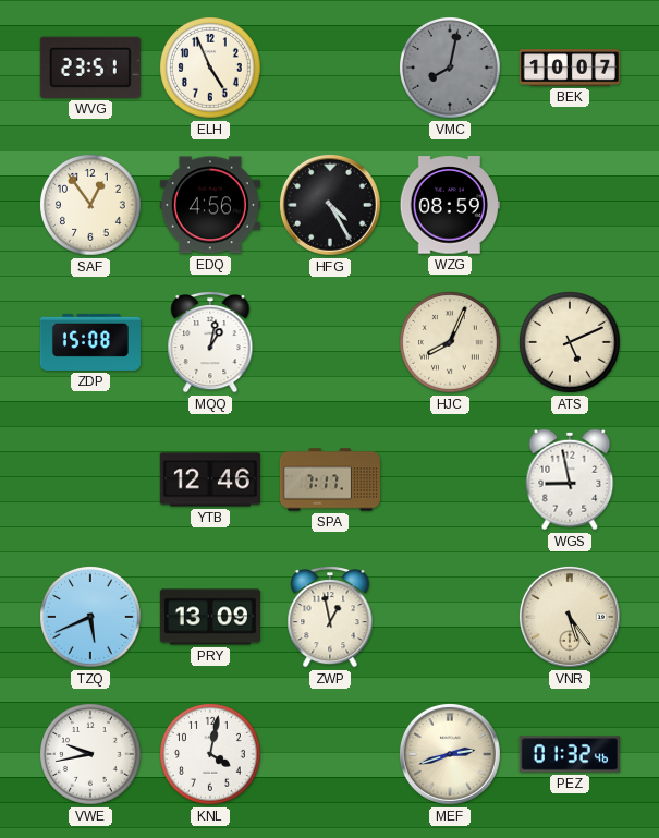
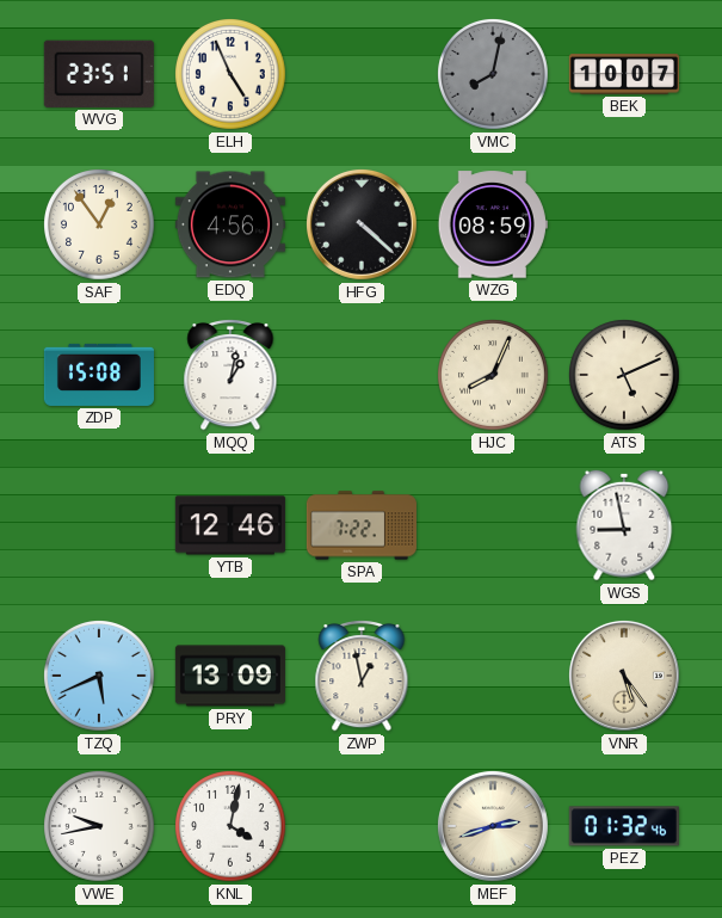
HFG: 4:25 -> 4:22 (362, 224)
SPA: 7:17 -> 7:22 (362, 525)
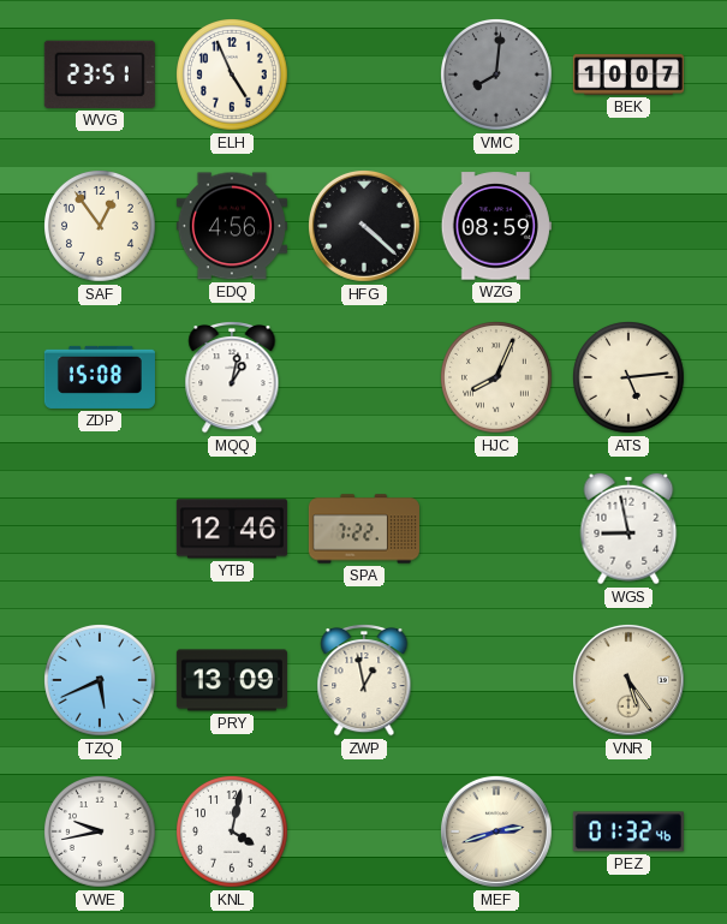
VMC: 8:02 -> 8:01 (497, 76)
ATS: 5:11 -> 5:14 (630, 378)
